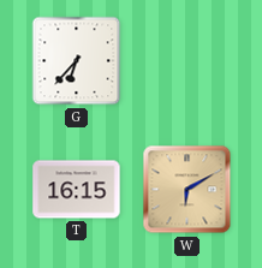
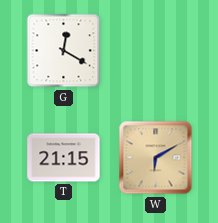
G: 6:37 -> 12:20 (64, 51)
T: 16:15 -> 21:15 (64, 158)
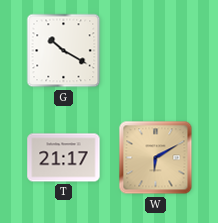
G: 12:20 -> 10:20 (64, 51)
T: 21:15 -> 21:17 (64, 158)
